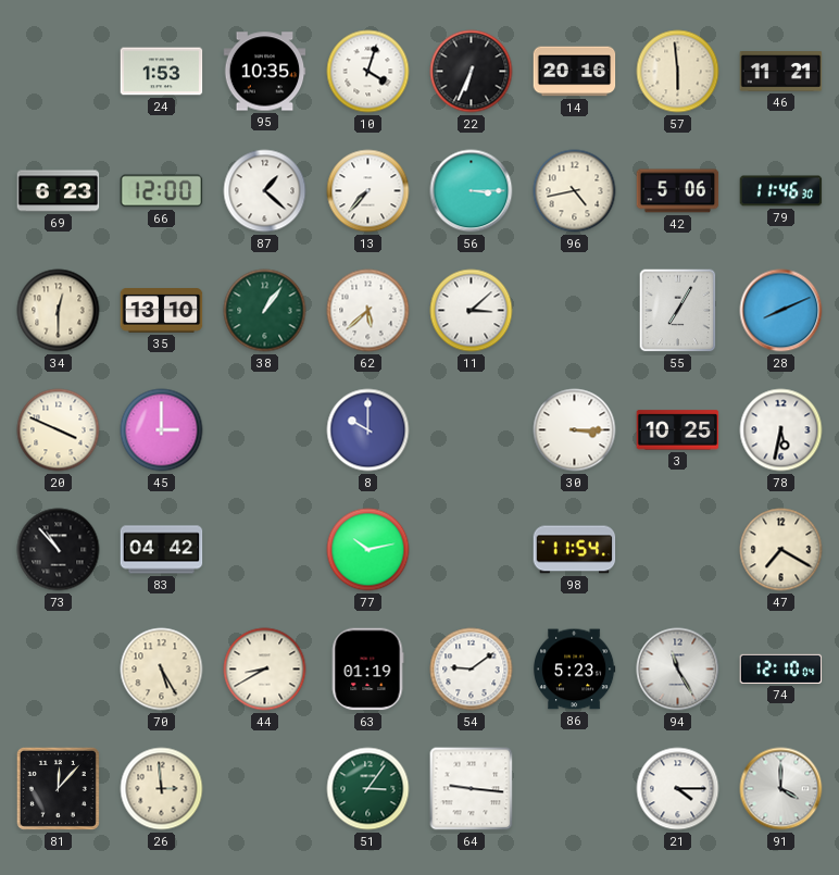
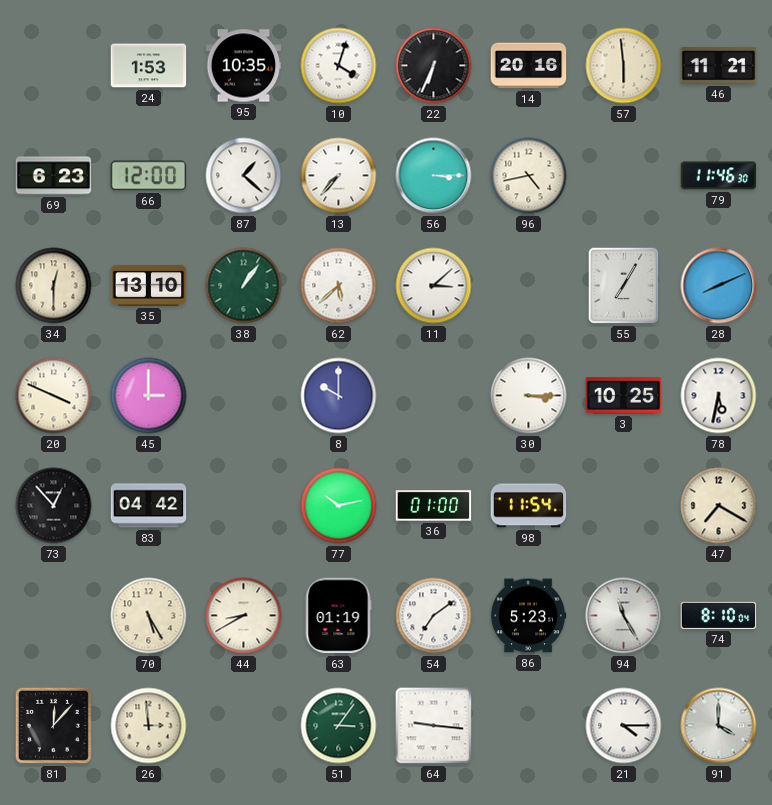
42: 5:06 -> none (678, 191)
73: 10:53 -> 12:53 (54, 506)
36: none -> 01:00 (434, 506)
54: 9:09 -> 7:09 (434, 616)
74: 12:10 -> 8:10 (719, 615)
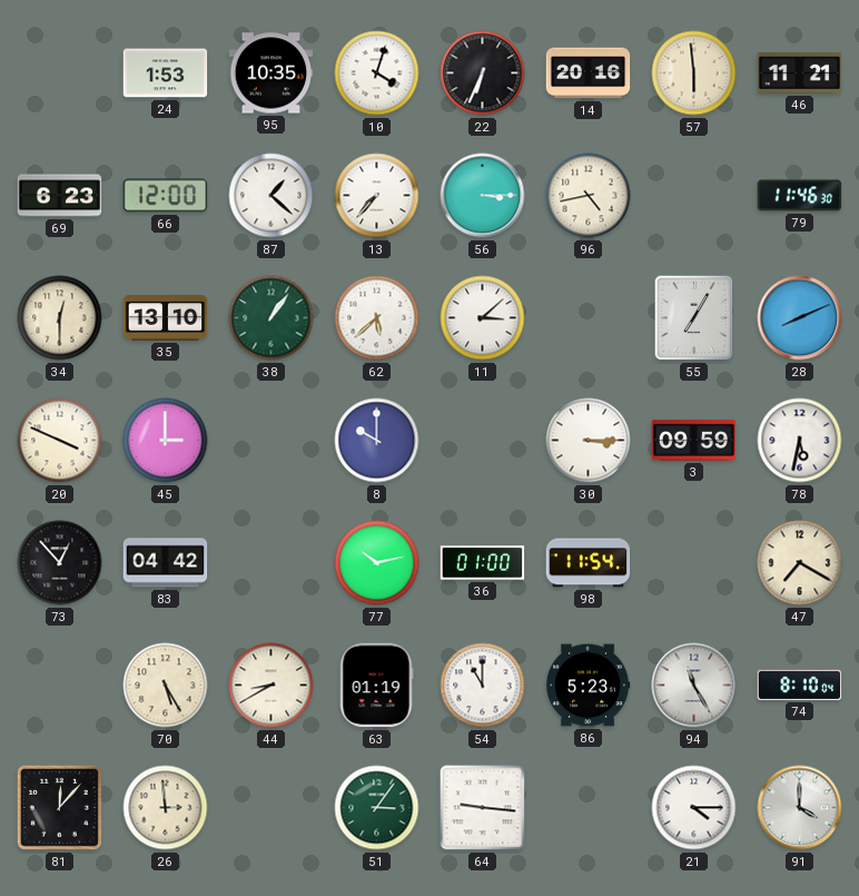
3: 10:25 -> 09:59 (694, 441)
54: 7:09 -> 11:00 (483, 686)
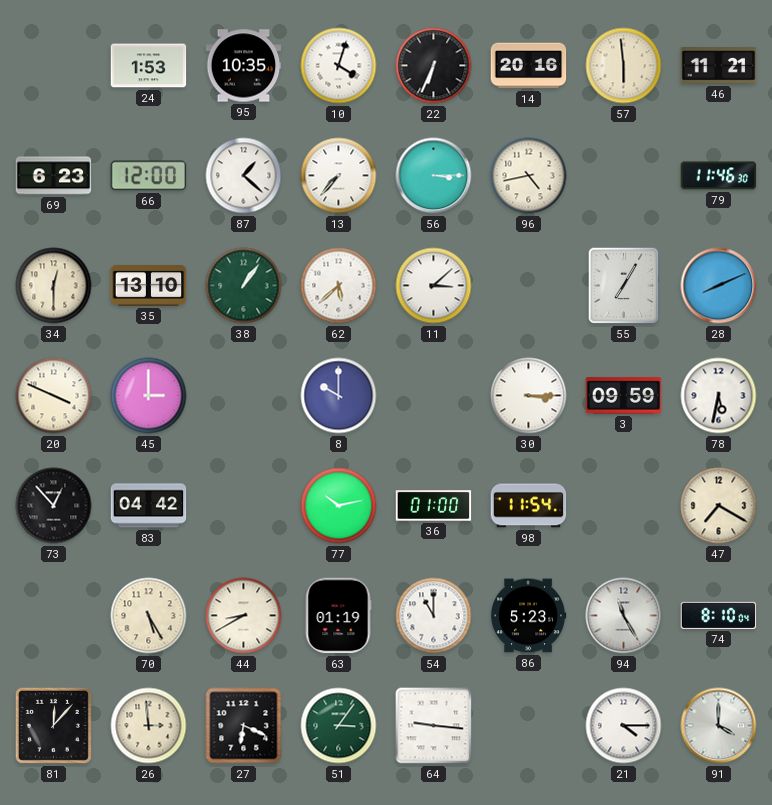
27: none -> 6:19 (244, 726)
